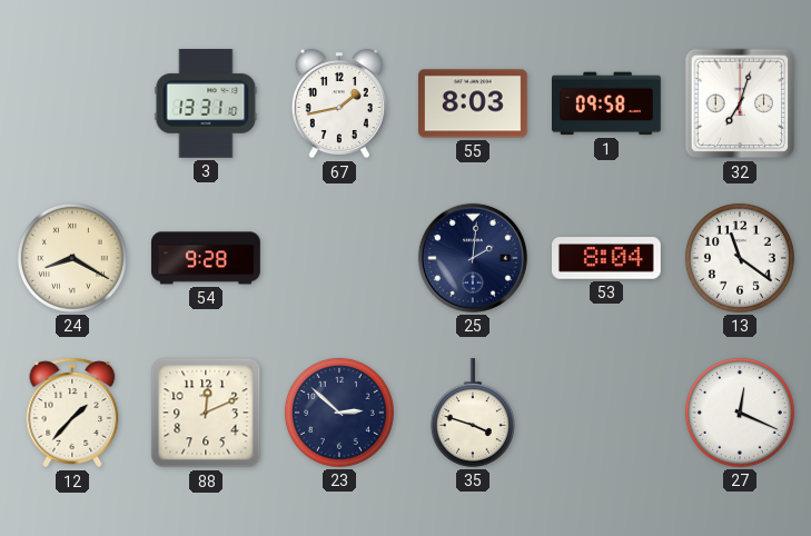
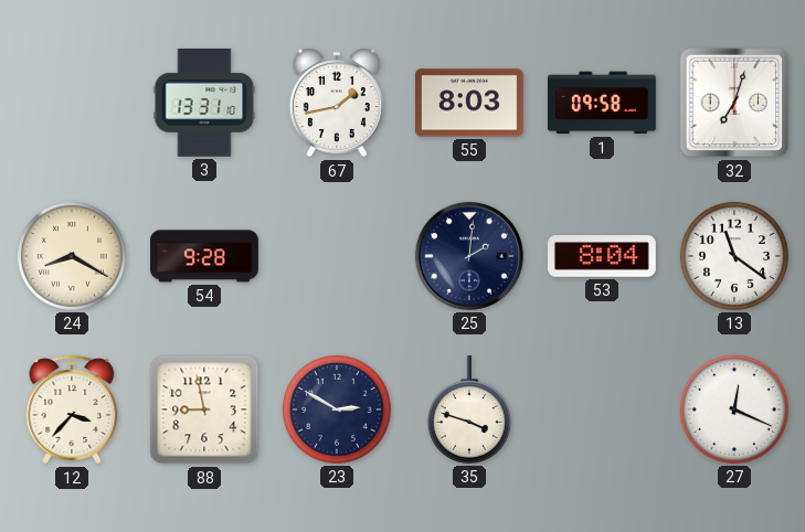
12: 1:37 -> 3:37 (72, 409)
88: 12:11 -> 8:58 (204, 409)
23: 2:52 -> 2:50 (337, 409)
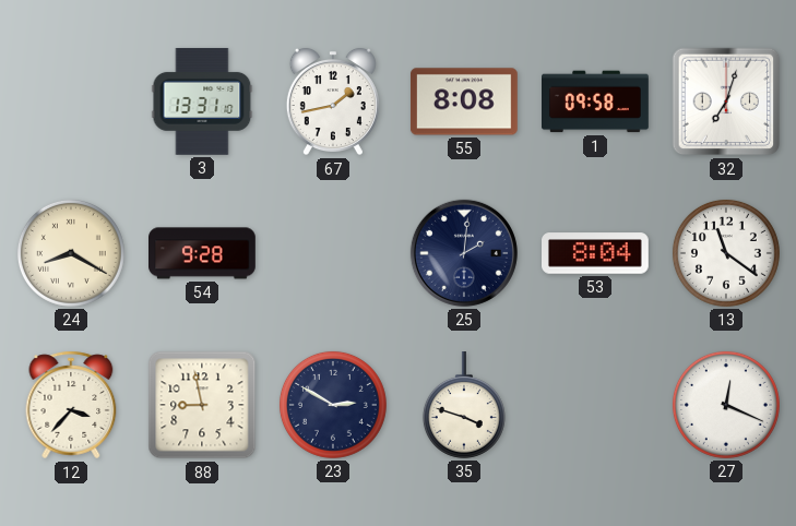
55: 8:03 -> 8:08 (464, 101)
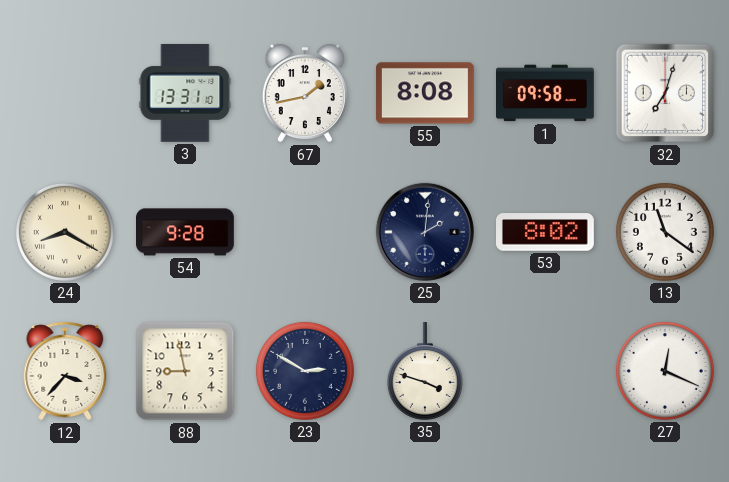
53: 8:04 -> 8:02 (546, 232)
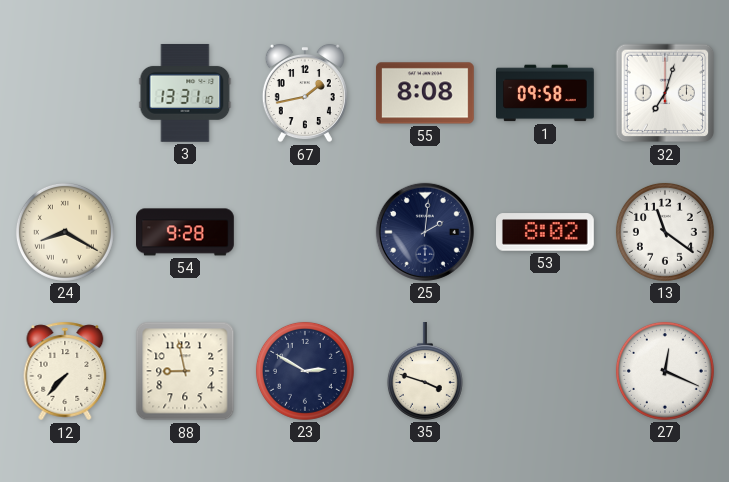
12: 3:37 -> 7:37 (65, 371)
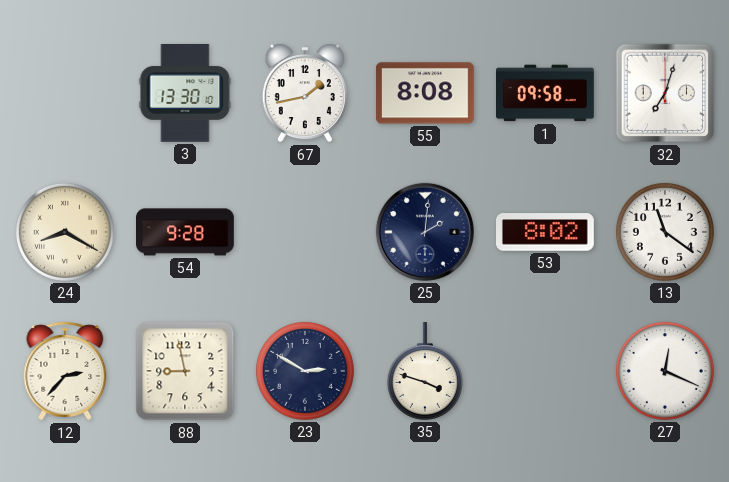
3: 13:31 -> 13:30 (185, 93)
12: 7:37 -> 2:37 (65, 371)
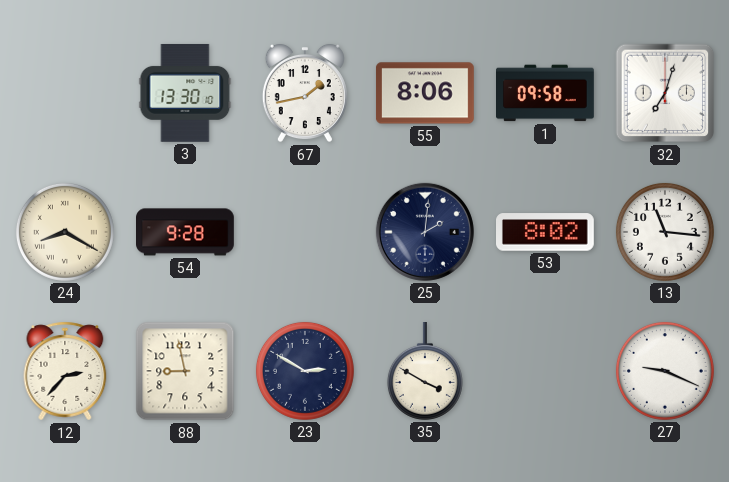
55: 8:08 -> 8:06 (425, 93)
13: 11:21 -> 11:16 (665, 232)
35: 3:48 -> 3:50 (425, 372)
27: 12:19 -> 9:19 (665, 371)
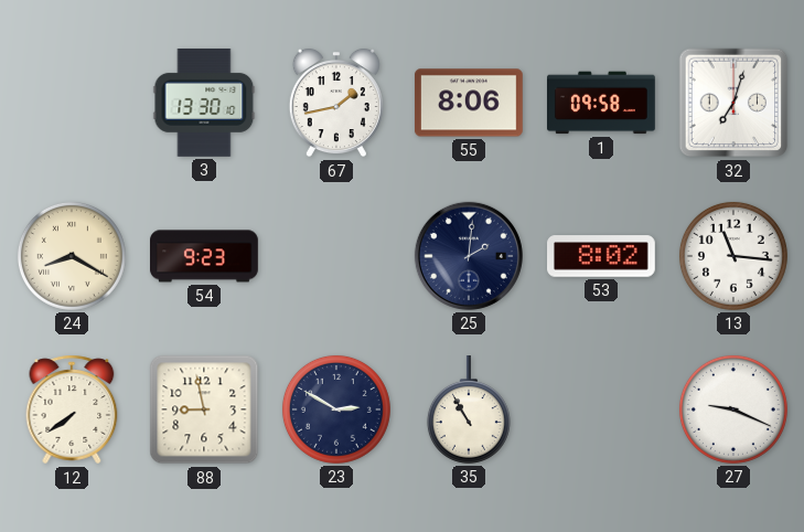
54: 9:28 -> 9:23 (205, 256)
12: 2:37 -> 7:39 (72, 409)
35: 3:50 -> 10:55 (469, 411)
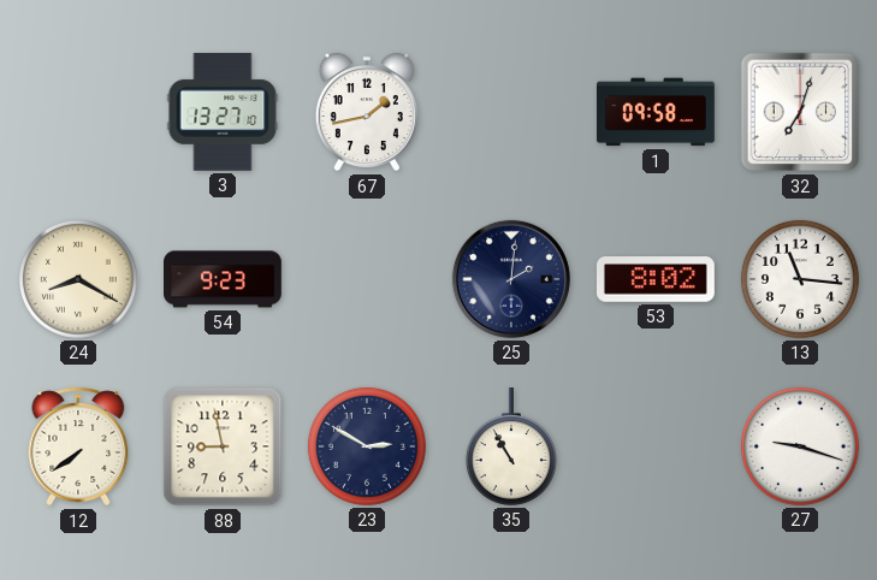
3: 13:30 -> 13:27 (223, 112)
55: 8:06 -> none (469, 103)
27: 9:19 -> 9:18 (800, 446)
